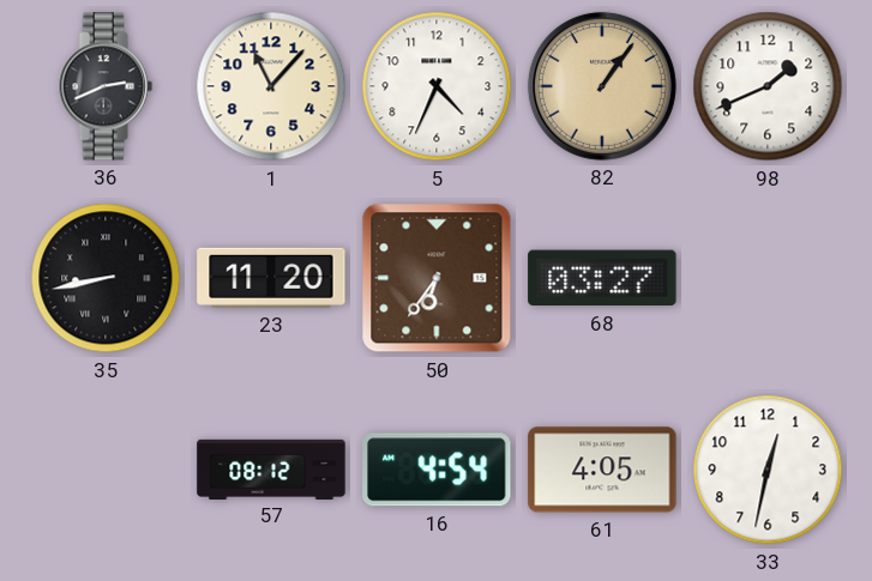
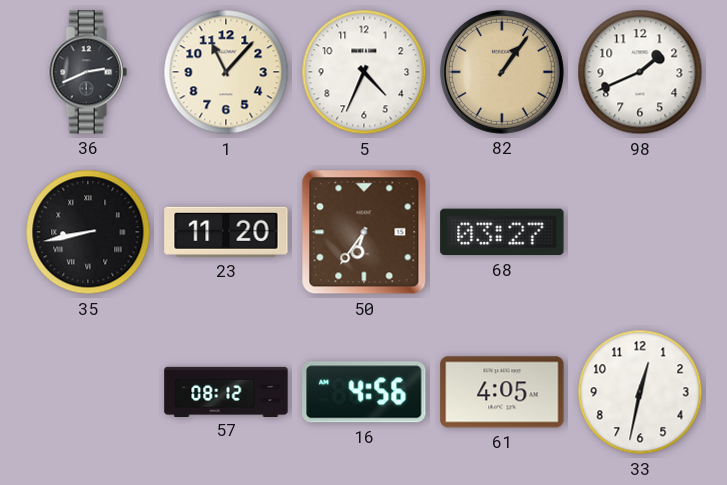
16: 4:54 -> 4:56 (364, 392)
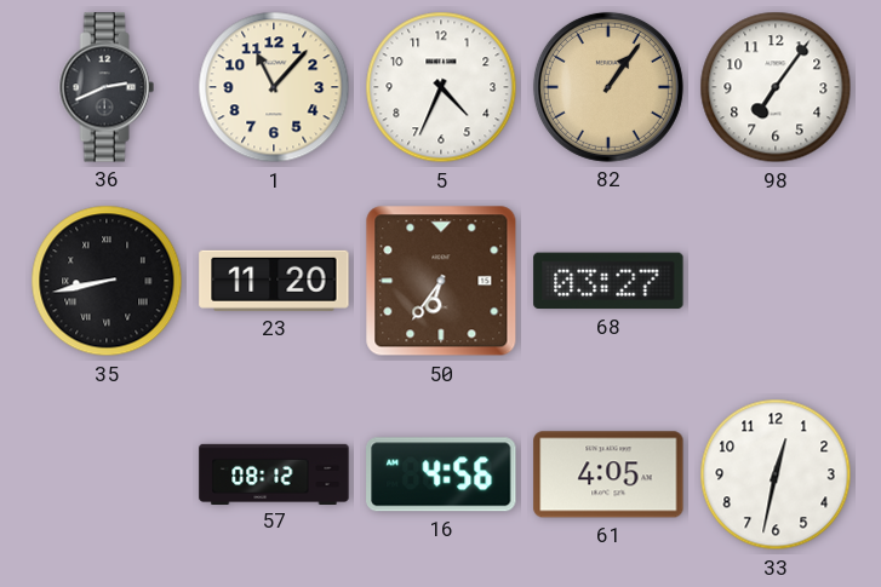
98: 1:41 -> 7:06 (776, 87)
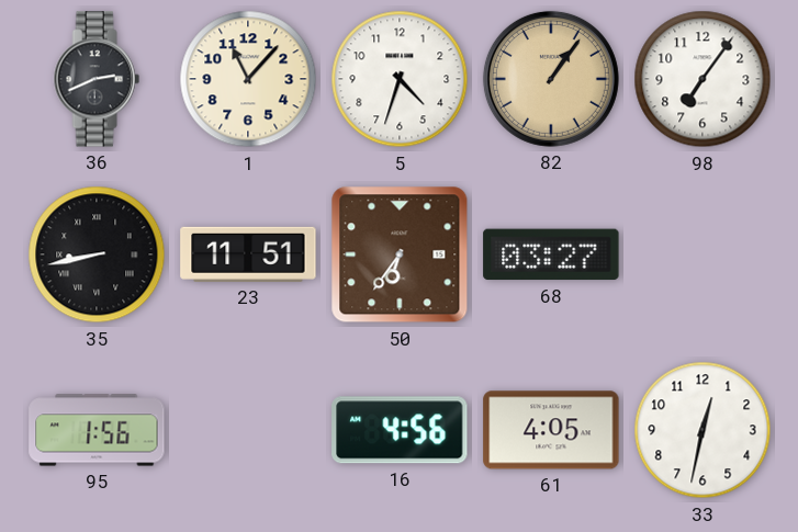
5: 4:34 -> 4:33 (400, 79)
23: 11:20 -> 11:51 (248, 254)
95: none -> 1:56 (97, 430)
57: 08:12 -> none (274, 473)
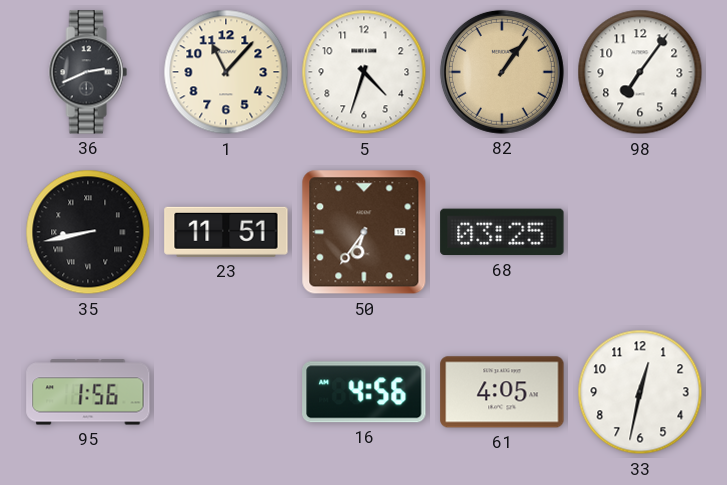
68: 03:27 -> 03:25 (502, 232)
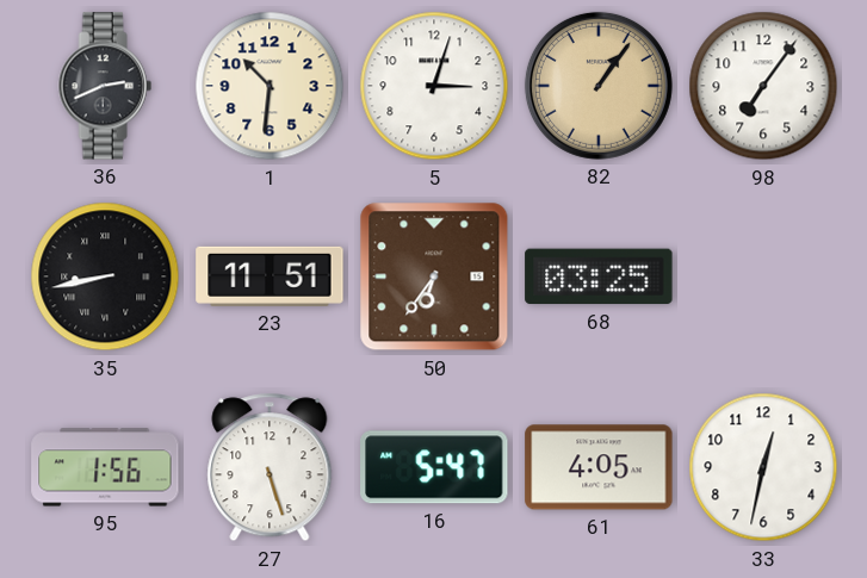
1: 11:07 -> 10:31 (270, 86)
5: 4:33 -> 3:03 (434, 86)
27: none -> 5:27 (270, 467)
16: 4:56 -> 5:47 (434, 467)
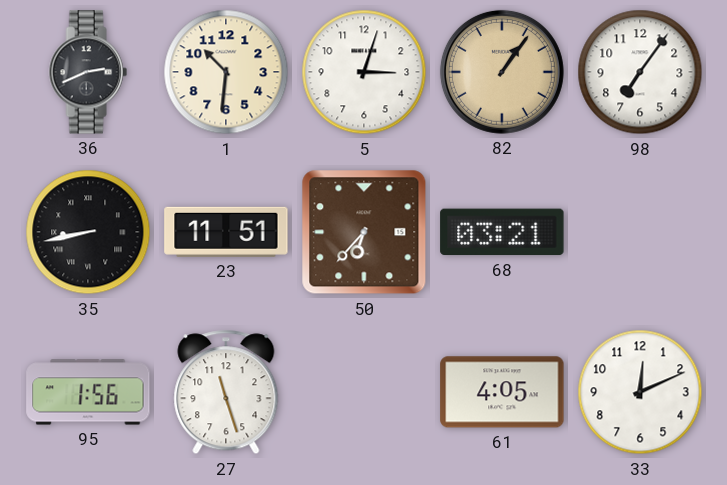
50: 6:36 -> 6:37 (364, 232)
68: 03:25 -> 03:21 (502, 232)
27: 5:27 -> 11:27 (226, 392)
16: 5:47 -> none (434, 467)
33: 12:32 -> 12:11 (640, 392)
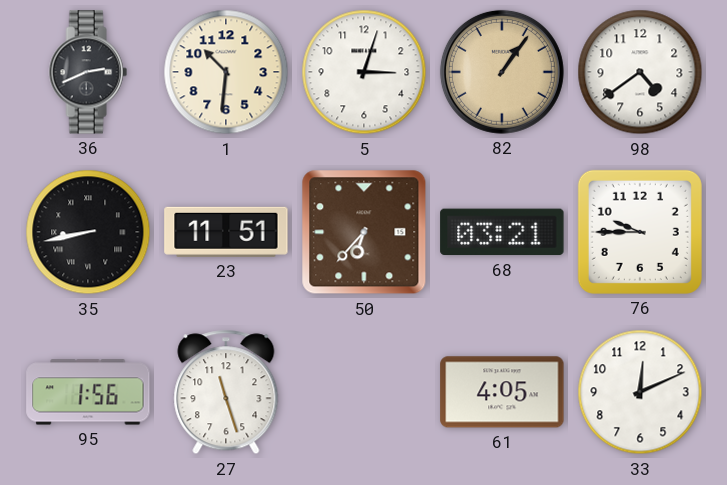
98: 7:06 -> 4:39 (640, 72)
76: none -> 9:45 (640, 232)
